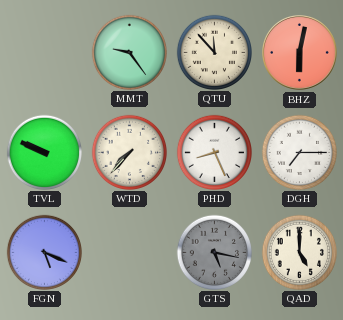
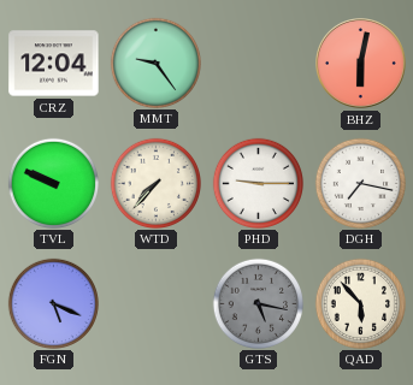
CRZ: none -> 12:04 (54, 64)
QTU: 11:53 -> none (214, 52)
PHD: 8:26 -> 9:15 (258, 183)
DGH: 7:15 -> 7:17 (360, 183)
QAD: 5:00 -> 5:53 (360, 303)
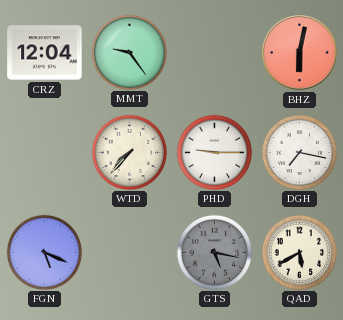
TVL: 9:49 -> none (53, 183)
QAD: 5:53 -> 5:40 (299, 252)
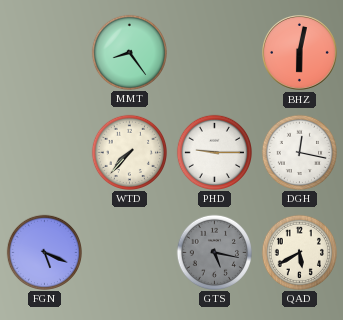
CRZ: 12:04 -> none (45, 53)
MMT: 9:24 -> 8:24 (129, 52)
DGH: 7:17 -> 12:17 (299, 152)
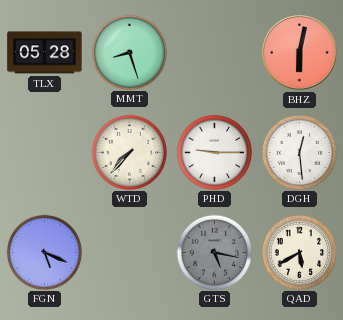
TLX: none -> 05:28 (45, 53)
MMT: 8:24 -> 8:27 (129, 52)
DGH: 12:17 -> 12:29 (299, 152)
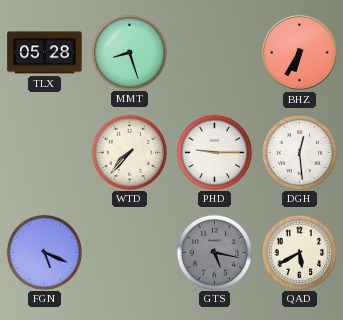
BHZ: 6:02 -> 6:35 (300, 53)
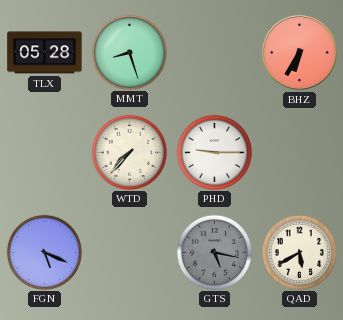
DGH: 12:29 -> none (299, 152)
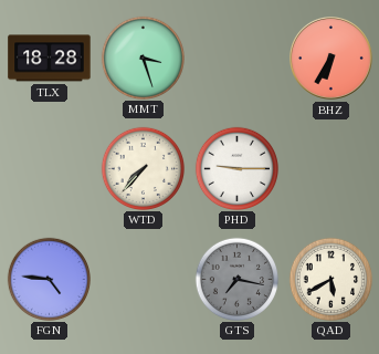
TLX: 05:28 -> 18:28 (50, 59)
MMT: 8:27 -> 3:27 (143, 58)
FGN: 5:19 -> 4:46 (49, 279)
GTS: 5:17 -> 7:17 (236, 279)
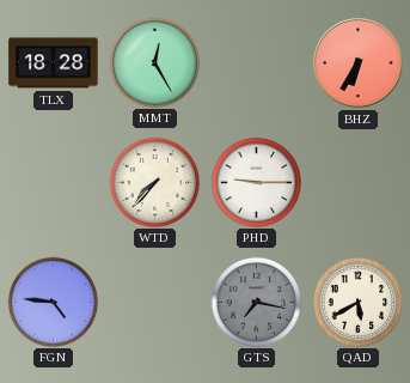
MMT: 3:27 -> 12:25 (154, 62)
